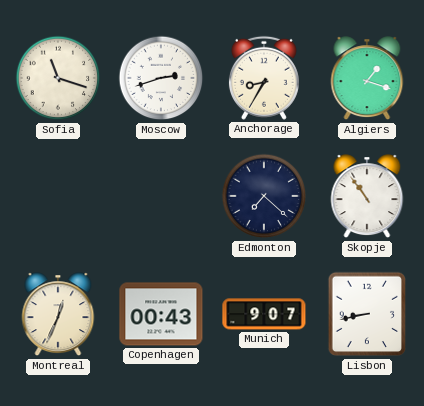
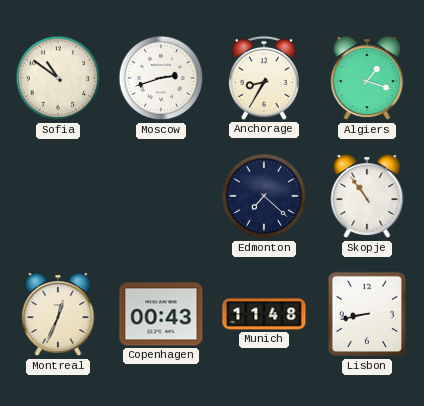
Sofia: 11:18 -> 10:51 (58, 78)
Munich: 9:07 -> 11:48 (264, 314)
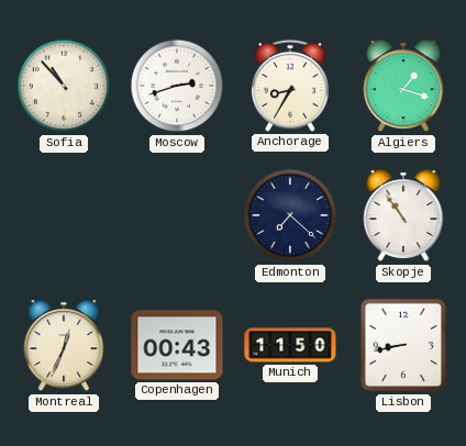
Sofia: 10:51 -> 10:53 (64, 86)
Munich: 11:48 -> 11:50 (290, 345)
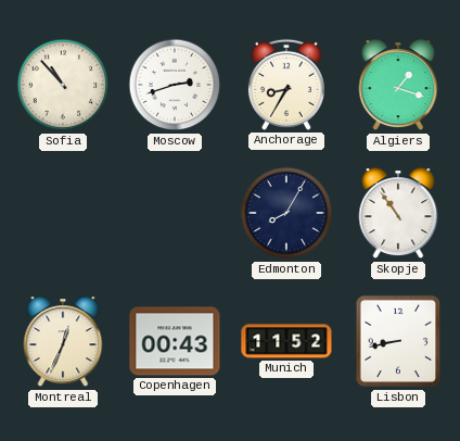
Edmonton: 7:22 -> 8:05 (286, 213)
Munich: 11:50 -> 11:52 (286, 341)
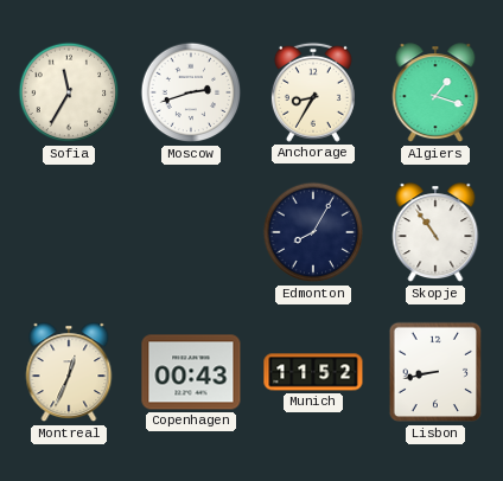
Sofia: 10:53 -> 11:35 (69, 92)
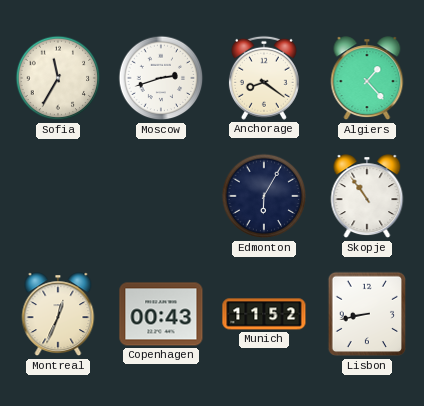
Anchorage: 8:35 -> 8:21 (264, 78)
Algiers: 1:18 -> 1:23 (367, 79)
Edmonton: 8:05 -> 6:05 (264, 196)
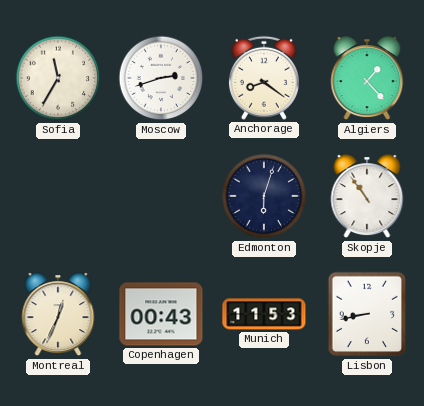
Edmonton: 6:05 -> 6:03 (264, 196)
Munich: 11:52 -> 11:53 (264, 314)
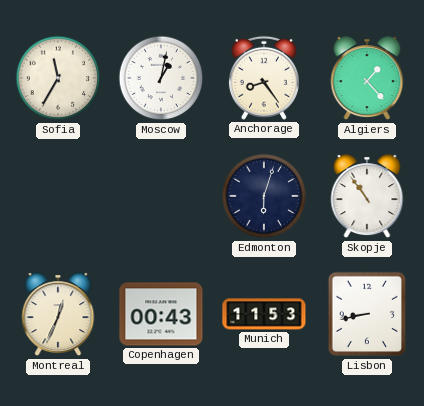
Moscow: 2:42 -> 1:02 (161, 78)
Anchorage: 8:21 -> 8:24 (264, 78)
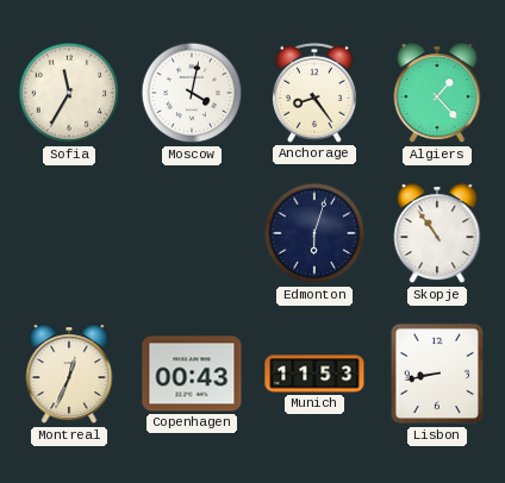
Moscow: 1:02 -> 4:02 (192, 93)
